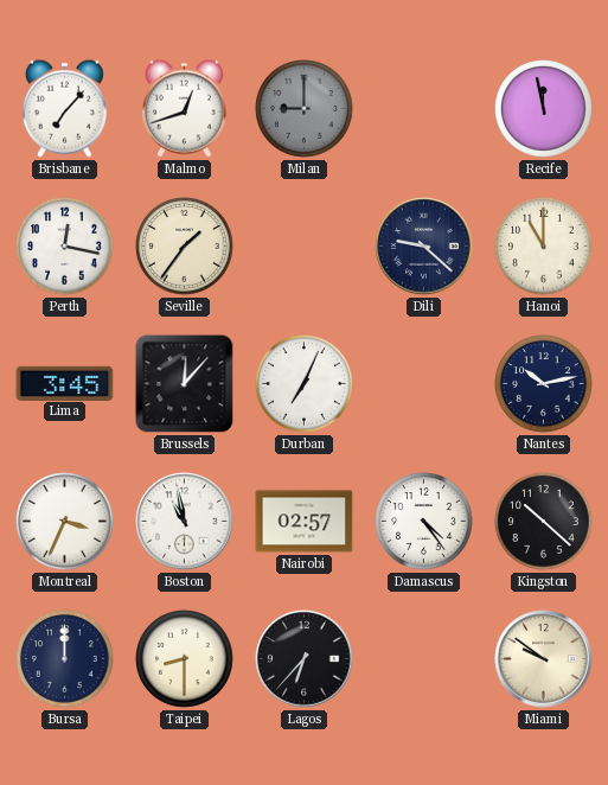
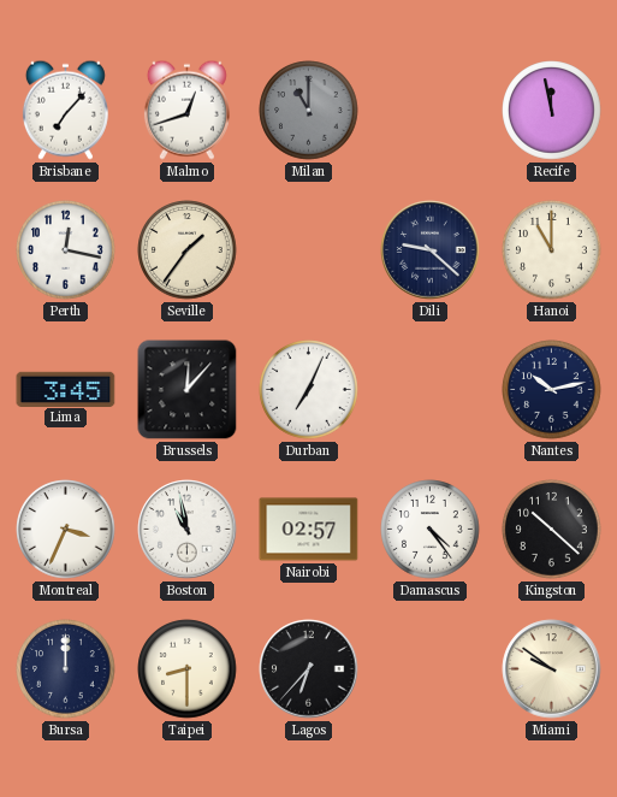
Milan: 9:00 -> 11:00 (309, 111)
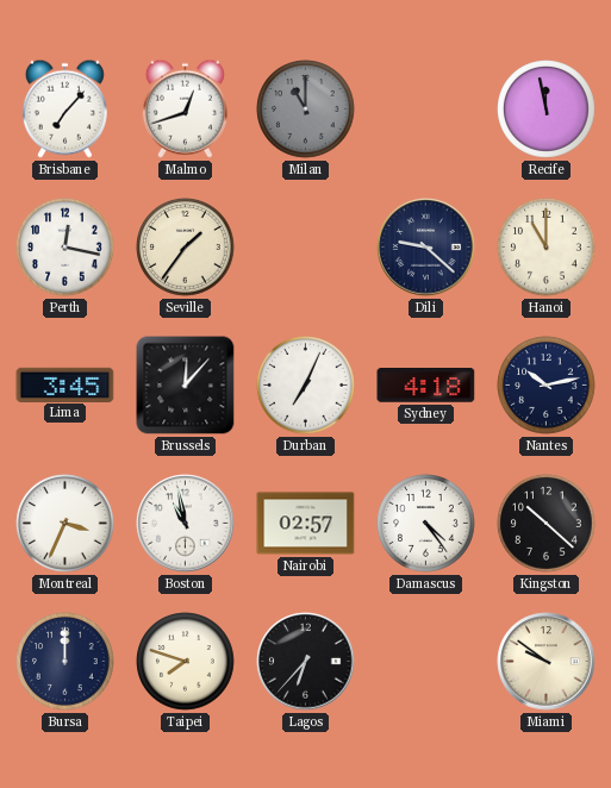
Sydney: none -> 4:18 (426, 386)
Taipei: 8:30 -> 7:48 (186, 662)
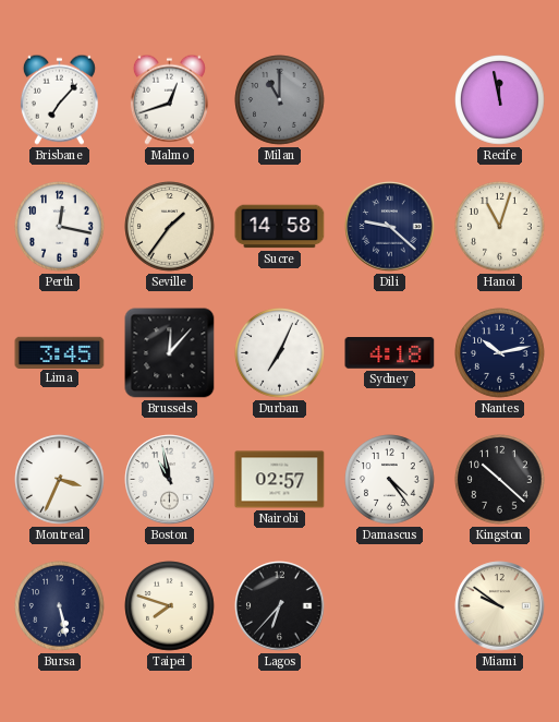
Sucre: none -> 14:58 (280, 227)
Hanoi: 11:00 -> 11:03 (500, 227)
Bursa: 12:00 -> 5:28 (60, 606)
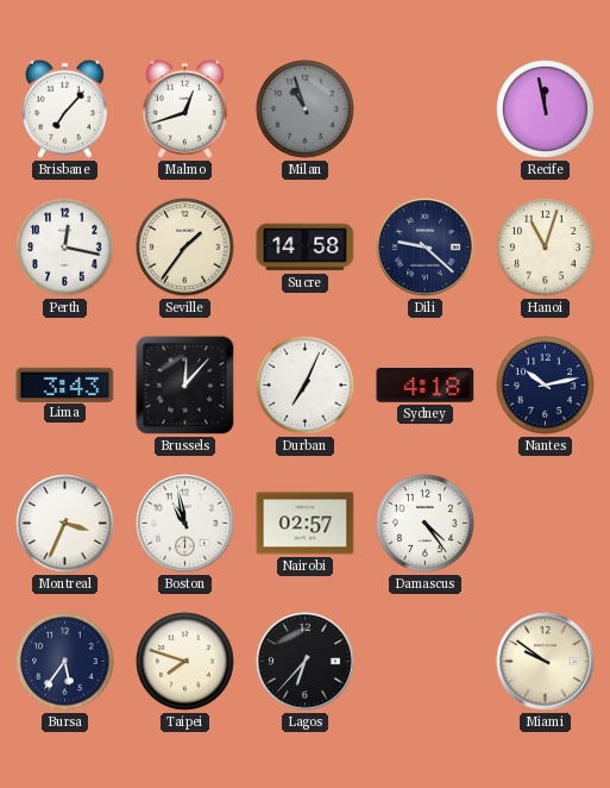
Milan: 11:00 -> 10:57 (306, 110)
Lima: 3:45 -> 3:43 (65, 384)
Kingston: 10:22 -> none (500, 480)
Bursa: 5:28 -> 5:36 (65, 662)
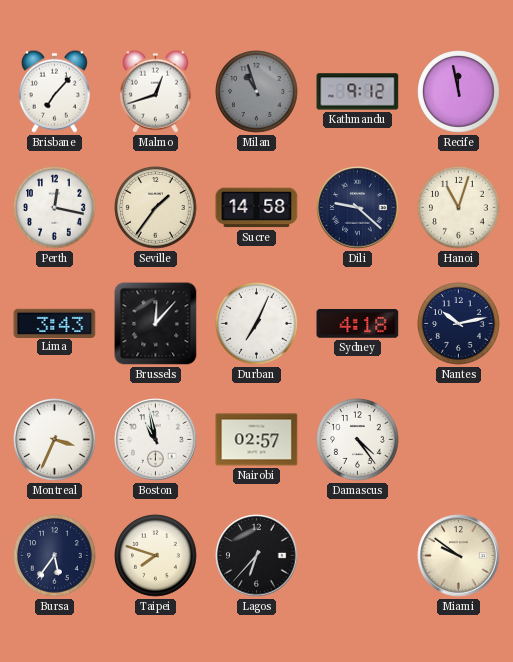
Kathmandu: none -> 9:12 (358, 92)
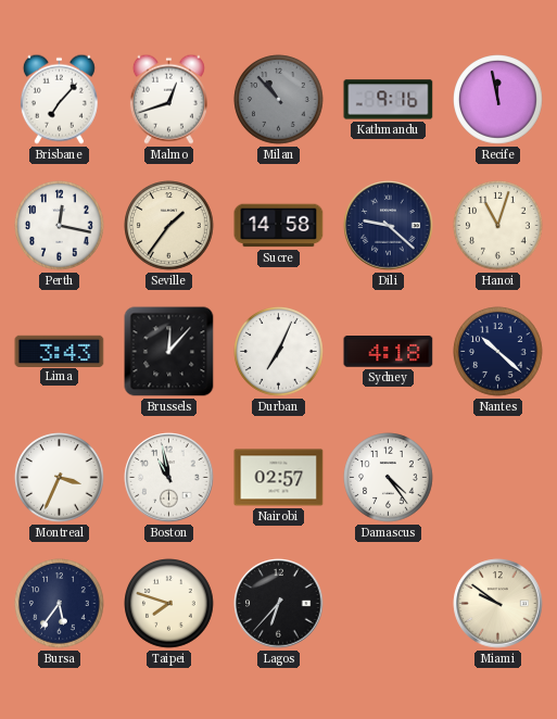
Milan: 10:57 -> 10:53 (279, 100)
Kathmandu: 9:12 -> 9:16 (389, 100)
Nantes: 10:13 -> 10:22 (498, 352)
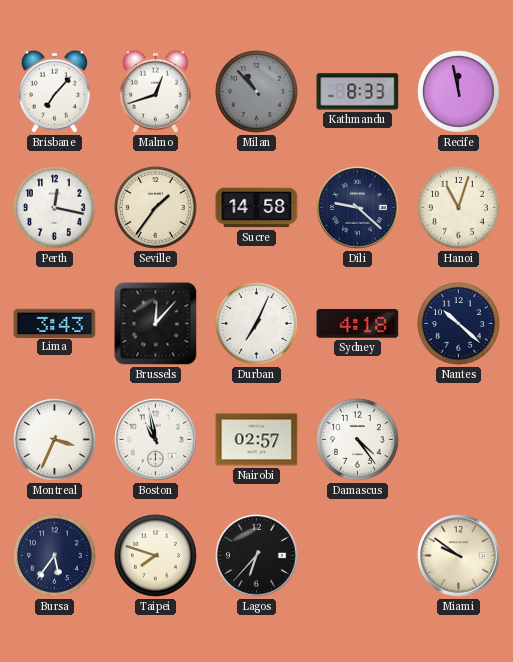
Kathmandu: 9:16 -> 8:33 (358, 92)
